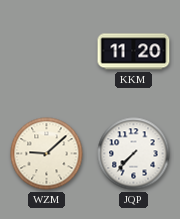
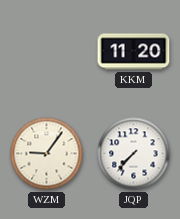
WZM: 9:08 -> 9:06 (47, 154)
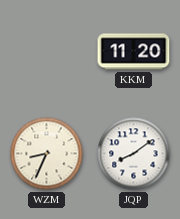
WZM: 9:06 -> 8:34 (47, 154)
JQP: 7:37 -> 8:09 (134, 154)
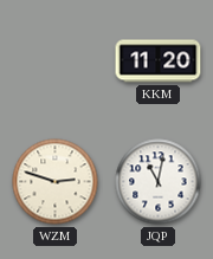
WZM: 8:34 -> 2:48 (56, 182)
JQP: 8:09 -> 11:02 (159, 182)
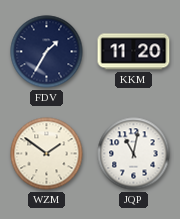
FDV: none -> 1:35 (47, 52)
WZM: 2:48 -> 1:51 (47, 154)
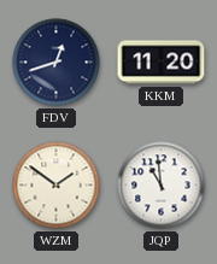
FDV: 1:35 -> 12:42 (57, 63)
JQP: 11:02 -> 10:59 (162, 186)
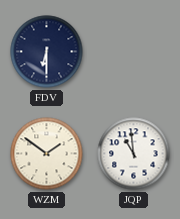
FDV: 12:42 -> 6:30 (47, 52)
KKM: 11:20 -> none (162, 63)
